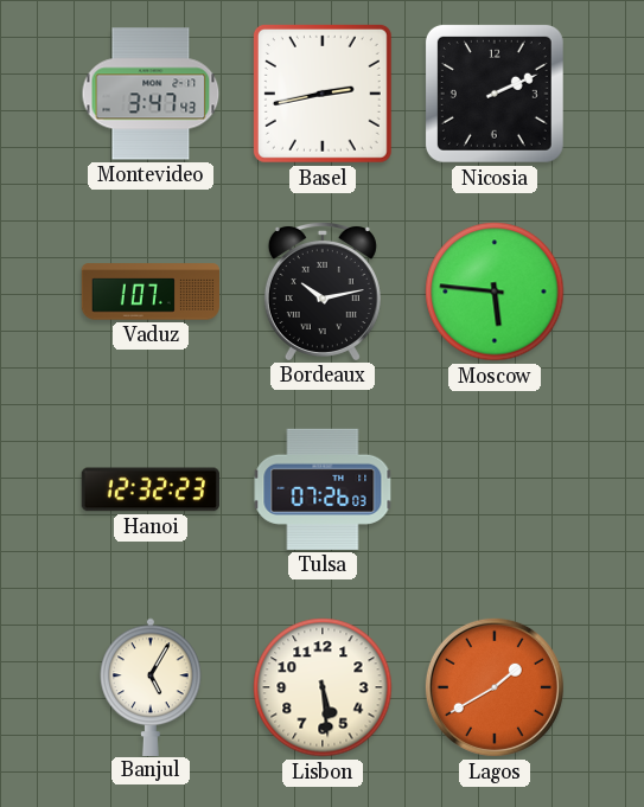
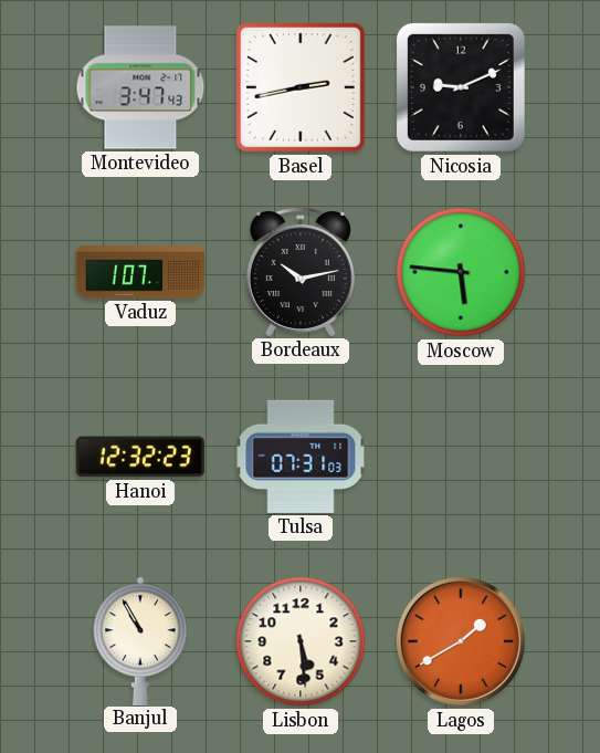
Nicosia: 2:11 -> 9:11 (461, 87)
Tulsa: 07:26 -> 07:31 (301, 457)
Banjul: 5:05 -> 10:55 (140, 640)
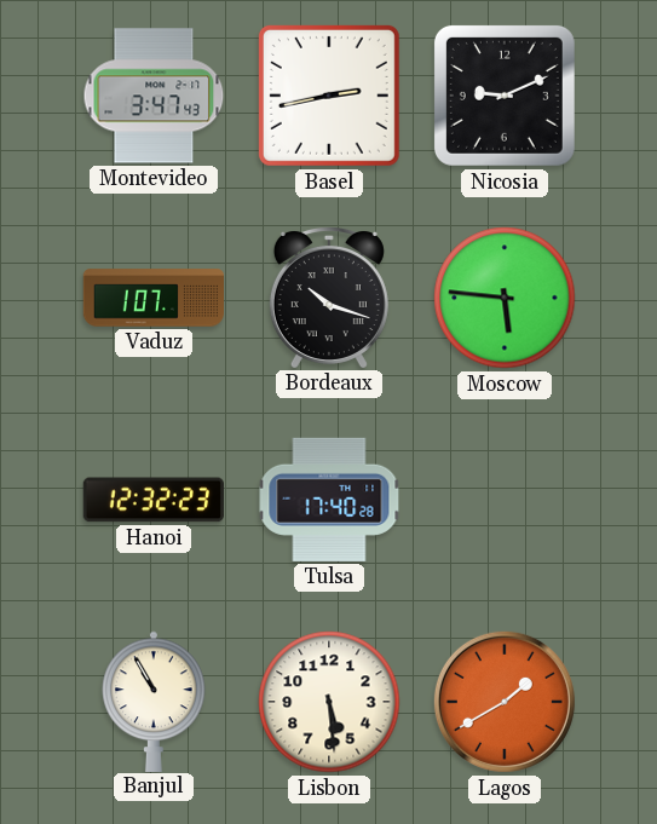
Bordeaux: 10:13 -> 10:18 (329, 296)
Tulsa: 07:31 -> 17:40 (329, 500)
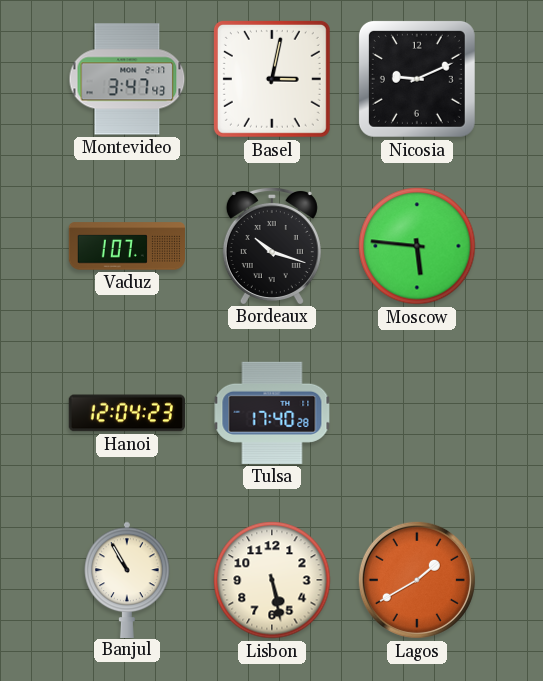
Basel: 2:43 -> 3:02 (272, 79)
Hanoi: 12:32 -> 12:04 (127, 413)
Lisbon: 5:29 -> 5:28 (272, 580)
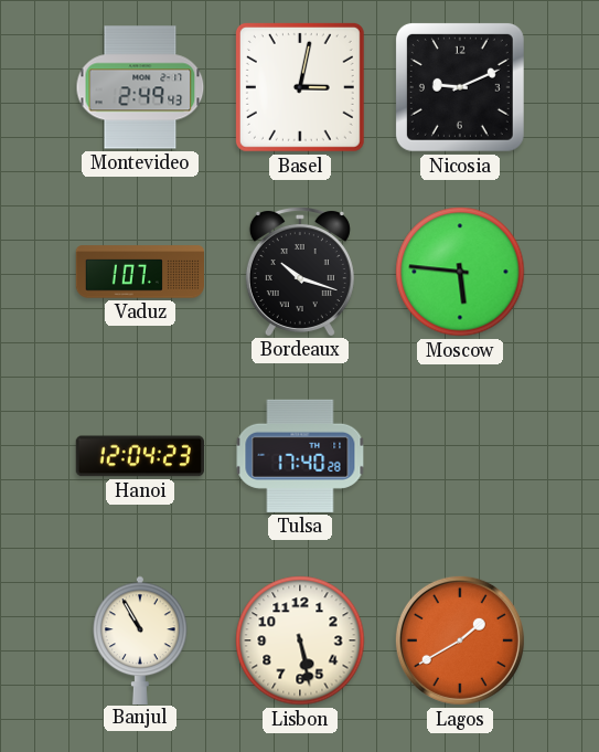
Montevideo: 3:47 -> 2:49 (140, 87)
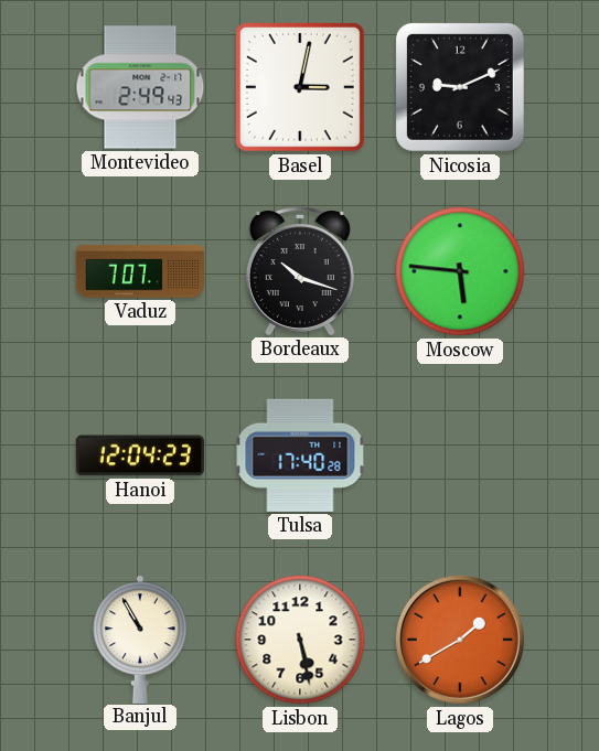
Vaduz: 1:07 -> 7:07 (139, 271)
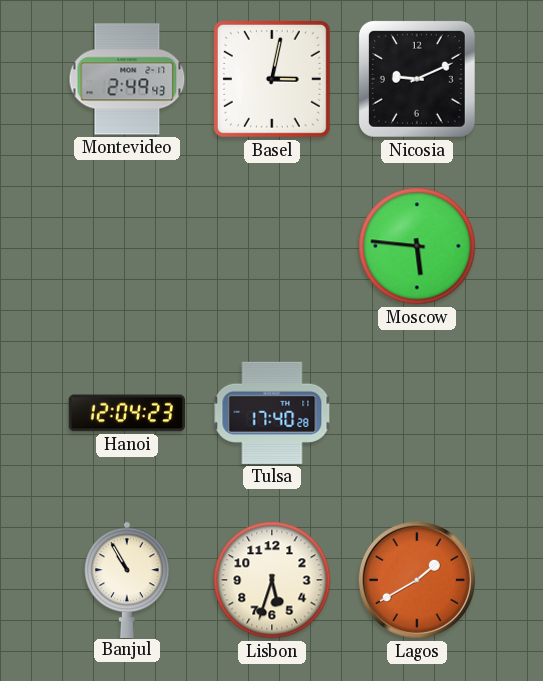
Vaduz: 7:07 -> none (139, 271)
Bordeaux: 10:18 -> none (300, 270)
Lisbon: 5:28 -> 5:33 (272, 580)
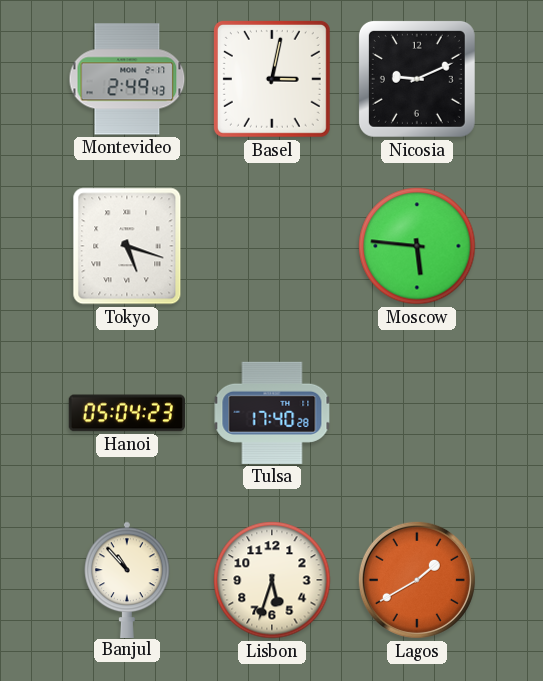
Tokyo: none -> 5:18 (127, 246)
Hanoi: 12:04 -> 05:04 (127, 413)
Banjul: 10:55 -> 10:53 (127, 579)
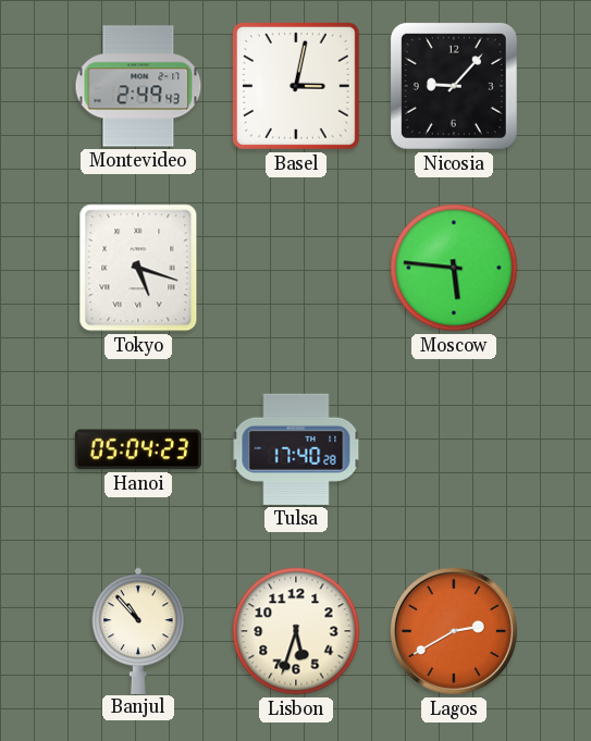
Nicosia: 9:11 -> 9:07 (454, 86)
Lagos: 1:40 -> 2:40 (454, 631)
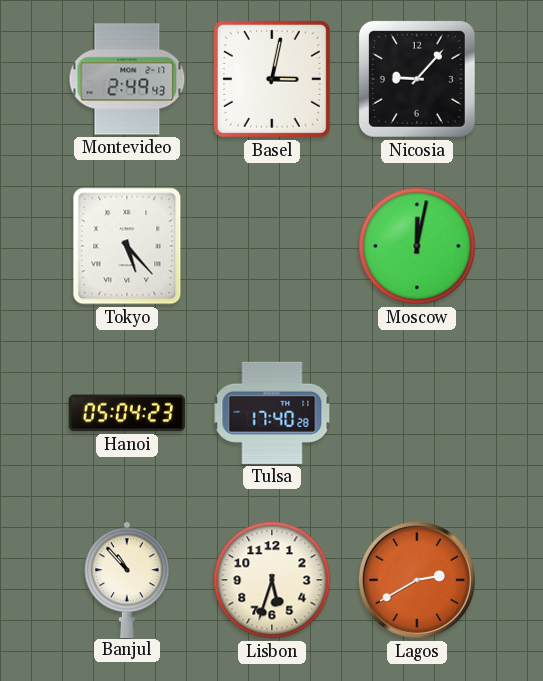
Tokyo: 5:18 -> 5:23 (127, 246)
Moscow: 5:46 -> 12:02 (417, 246)
